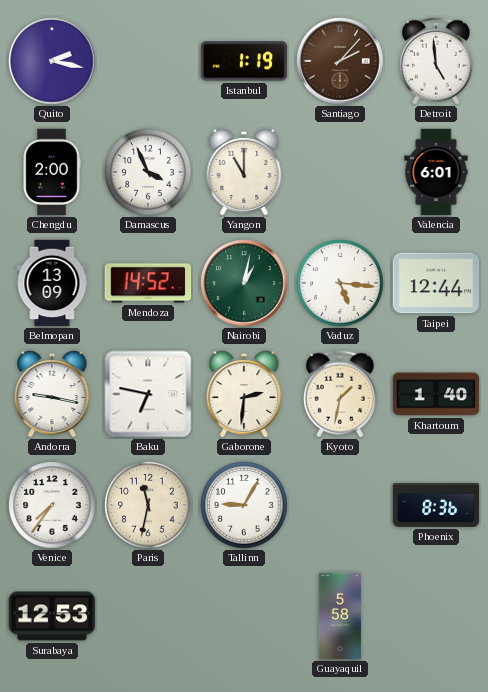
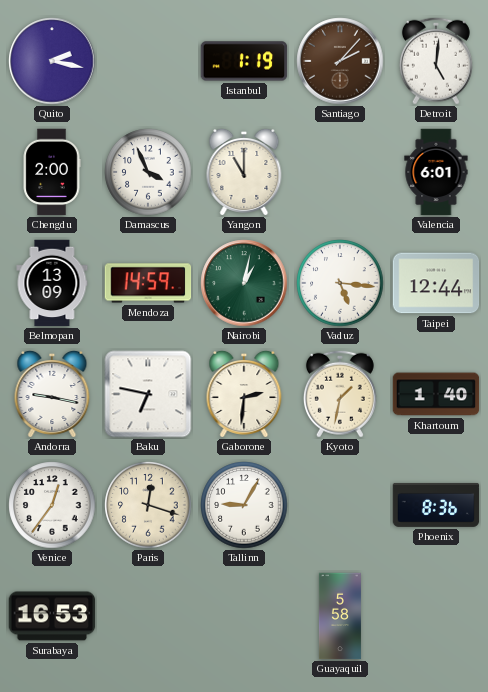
Detroit: 4:59 -> 5:01 (436, 61)
Mendoza: 14:52 -> 14:59 (148, 283)
Venice: 7:36 -> 12:36 (52, 505)
Paris: 11:32 -> 12:18 (148, 505)
Surabaya: 12:53 -> 16:53 (52, 616)
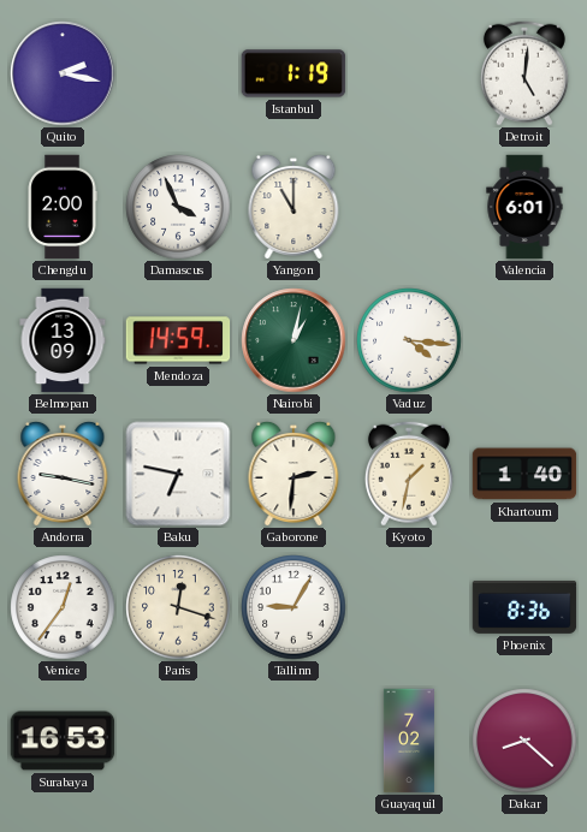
Santiago: 2:07 -> none (340, 61)
Vaduz: 5:16 -> 4:16 (409, 340)
Taipei: 12:44 -> none (436, 283)
Guayaquil: 5:58 -> 7:02 (409, 741)
Dakar: none -> 8:22 (524, 741)
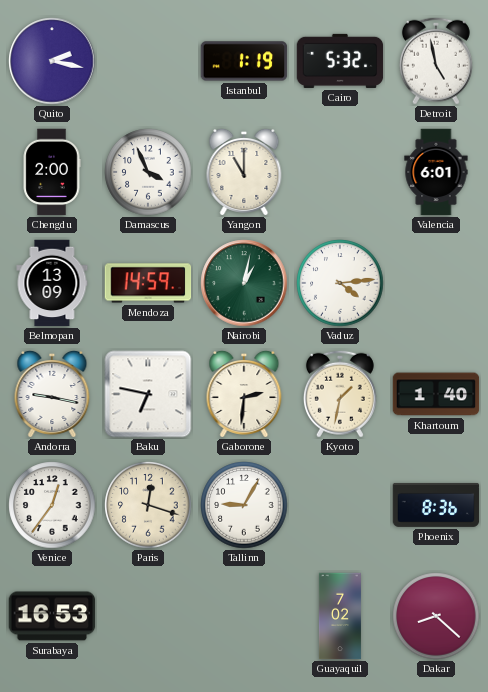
Cairo: none -> 5:32 (340, 61)
Detroit: 5:01 -> 4:58 (436, 61)
Vaduz: 4:16 -> 4:14 (340, 283)
